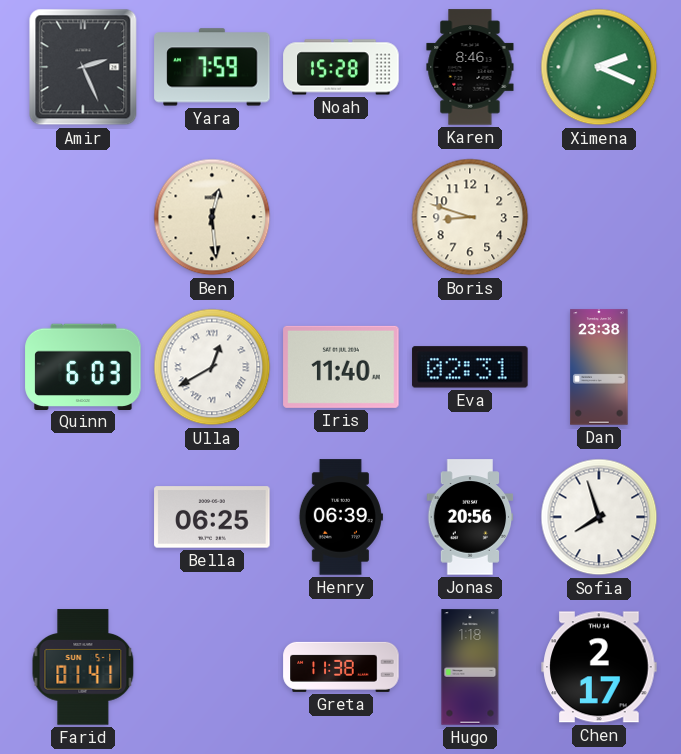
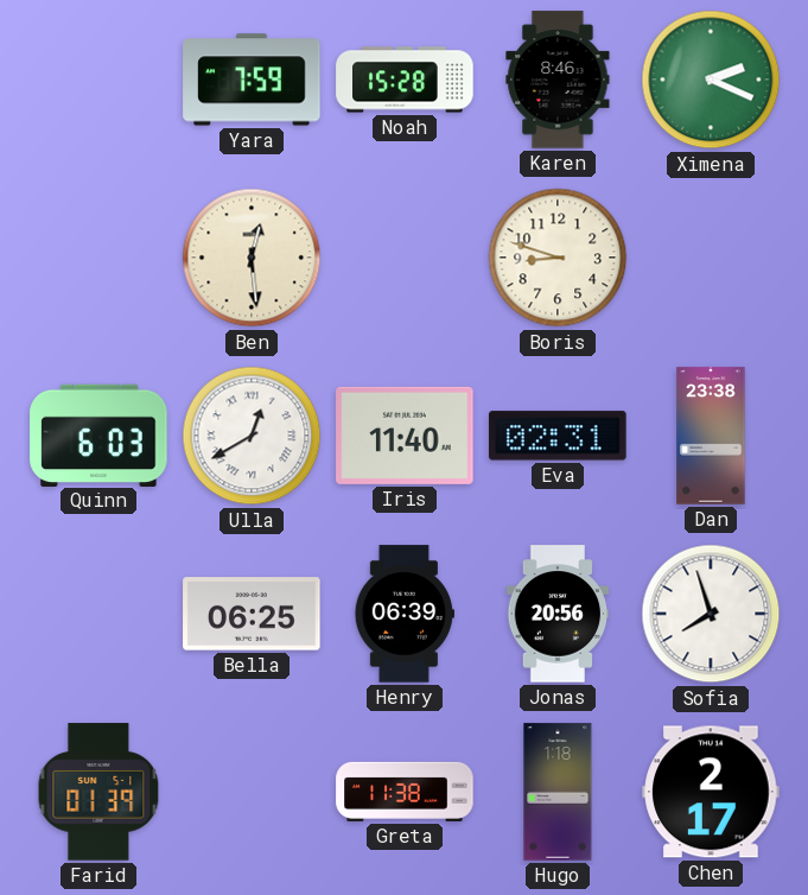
Amir: 2:26 -> none (83, 67)
Farid: 01:41 -> 01:39 (98, 792)
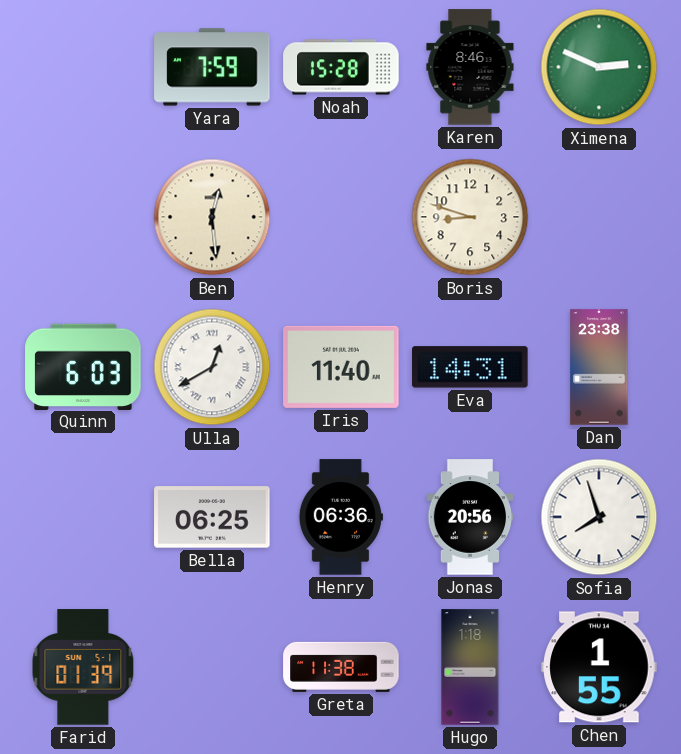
Ximena: 2:19 -> 2:49 (599, 67)
Eva: 02:31 -> 14:31 (470, 367)
Henry: 06:39 -> 06:36 (341, 517)
Chen: 2:17 -> 1:55 (599, 667)
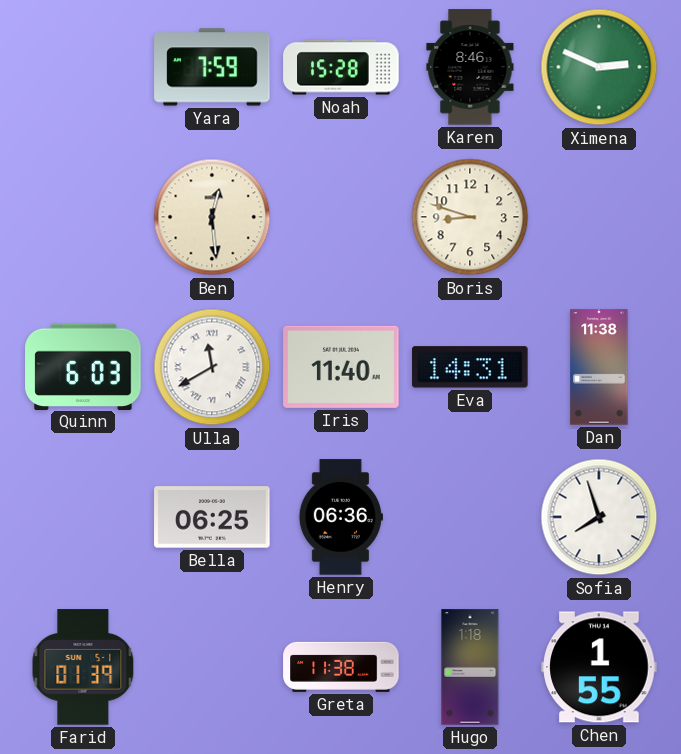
Ulla: 12:40 -> 11:40 (212, 367)
Dan: 23:38 -> 11:38 (599, 367)
Jonas: 20:56 -> none (470, 517)
